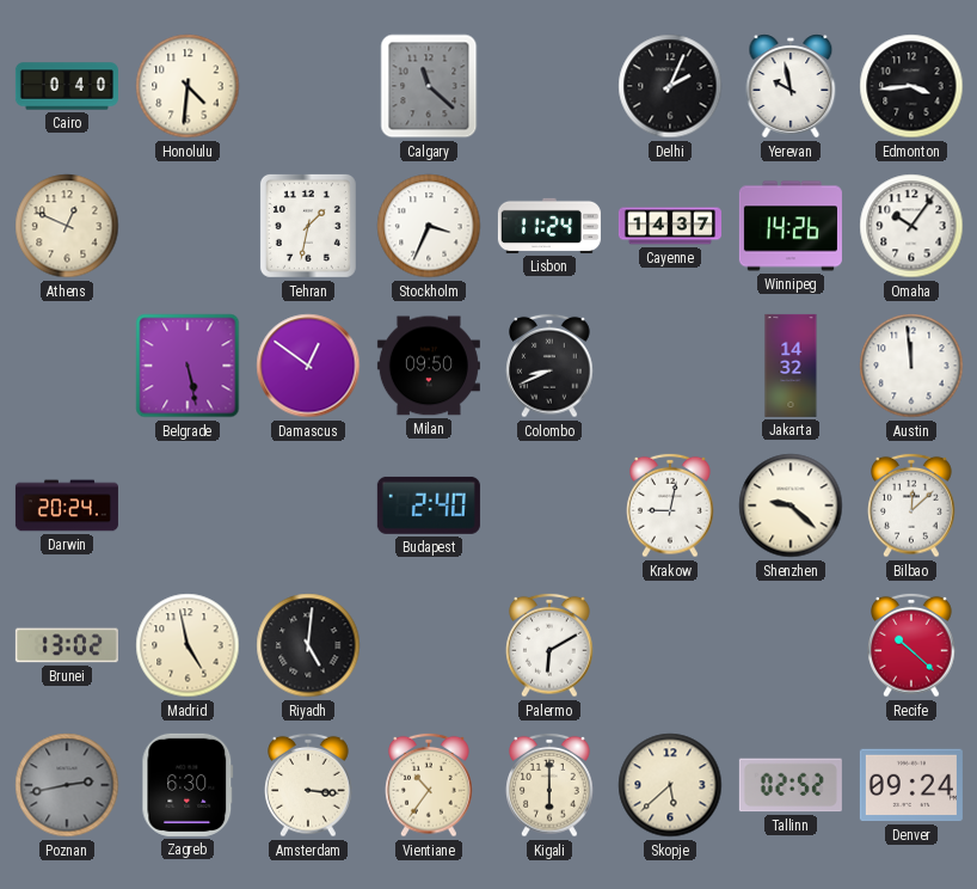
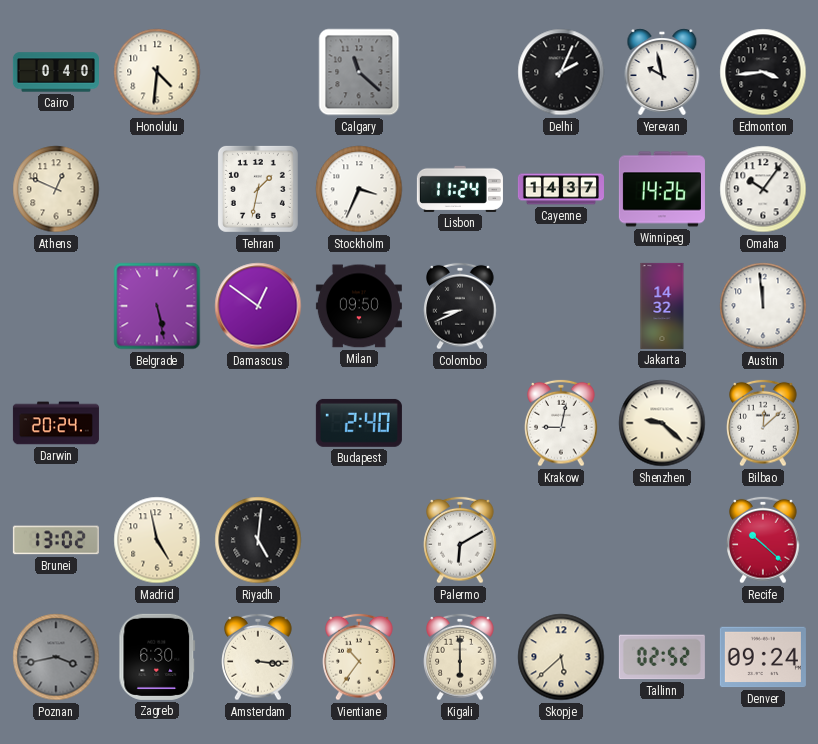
Poznan: 2:43 -> 3:43 (56, 657)
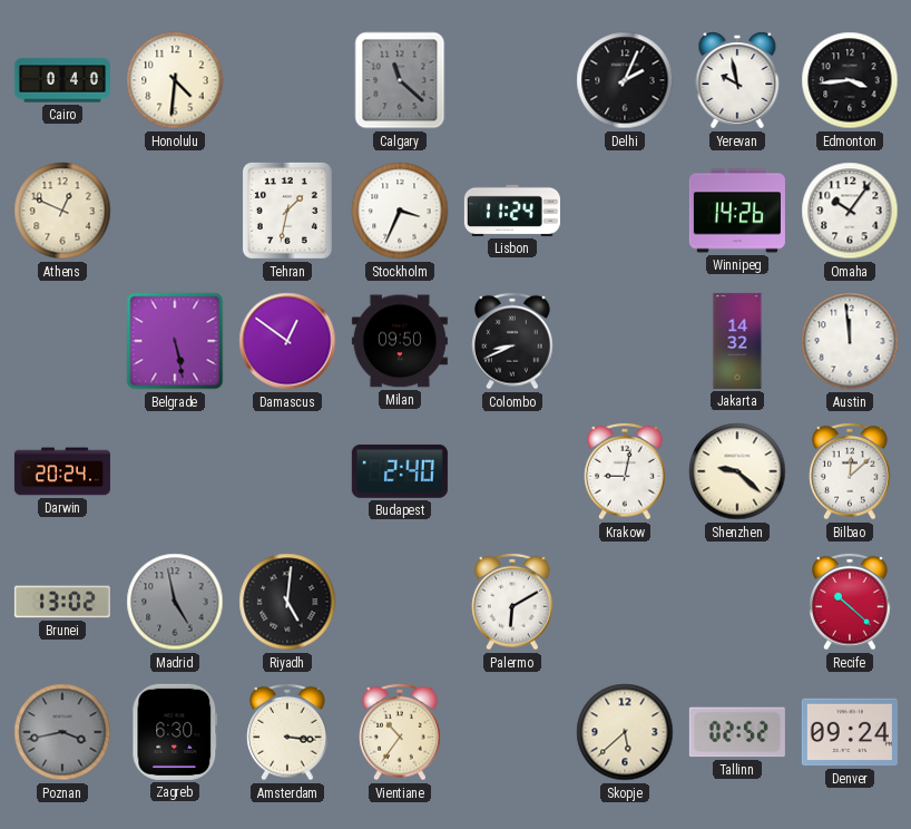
Cayenne: 14:37 -> none (561, 189)
Madrid dial: cream -> grey (175, 602)
Kigali: 6:00 -> none (460, 657)
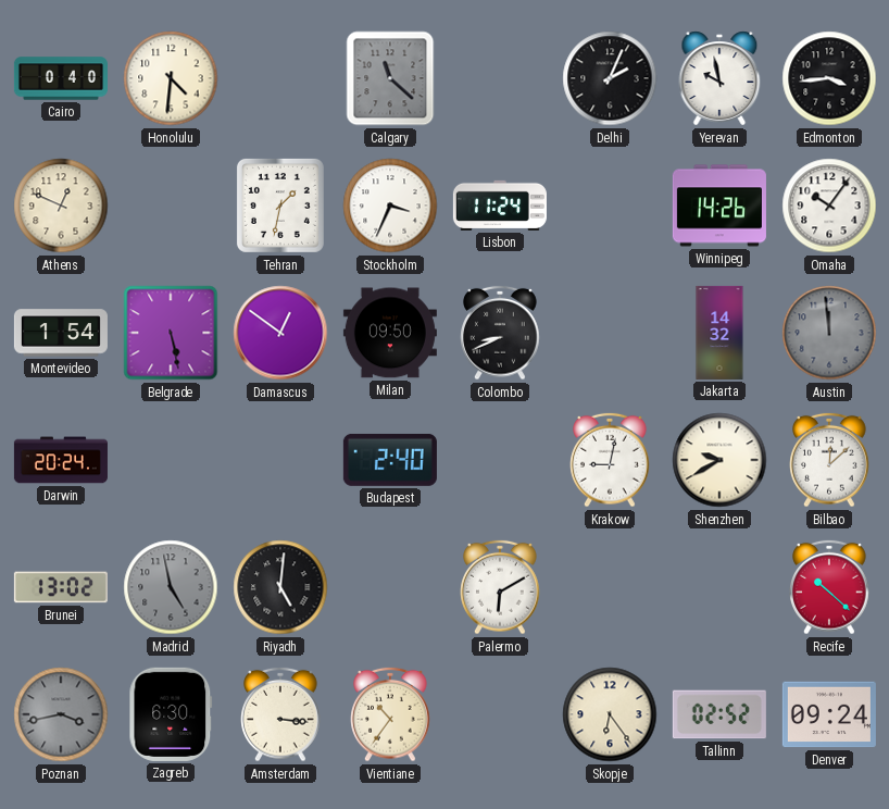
Montevideo: none -> 1:54 (61, 333)
Austin dial: white -> grey (829, 333)
Shenzhen: 9:22 -> 9:40 (719, 460)
Skopje: 5:38 -> 6:24 (610, 714)
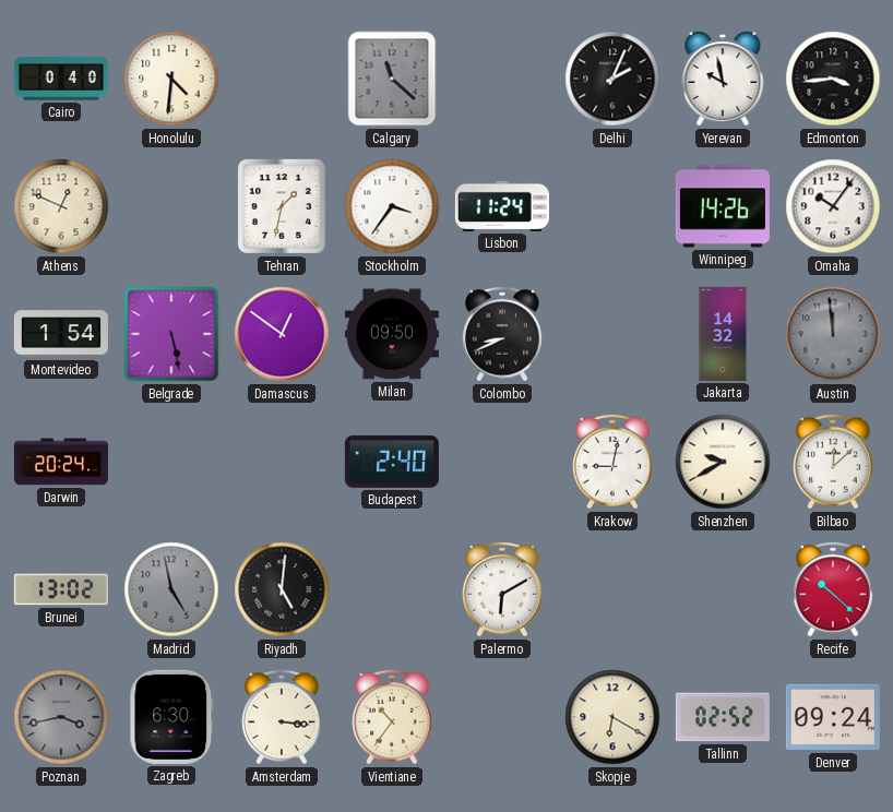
Stockholm: 3:34 -> 3:36 (392, 206)
Skopje: 6:24 -> 6:20 (612, 717)
